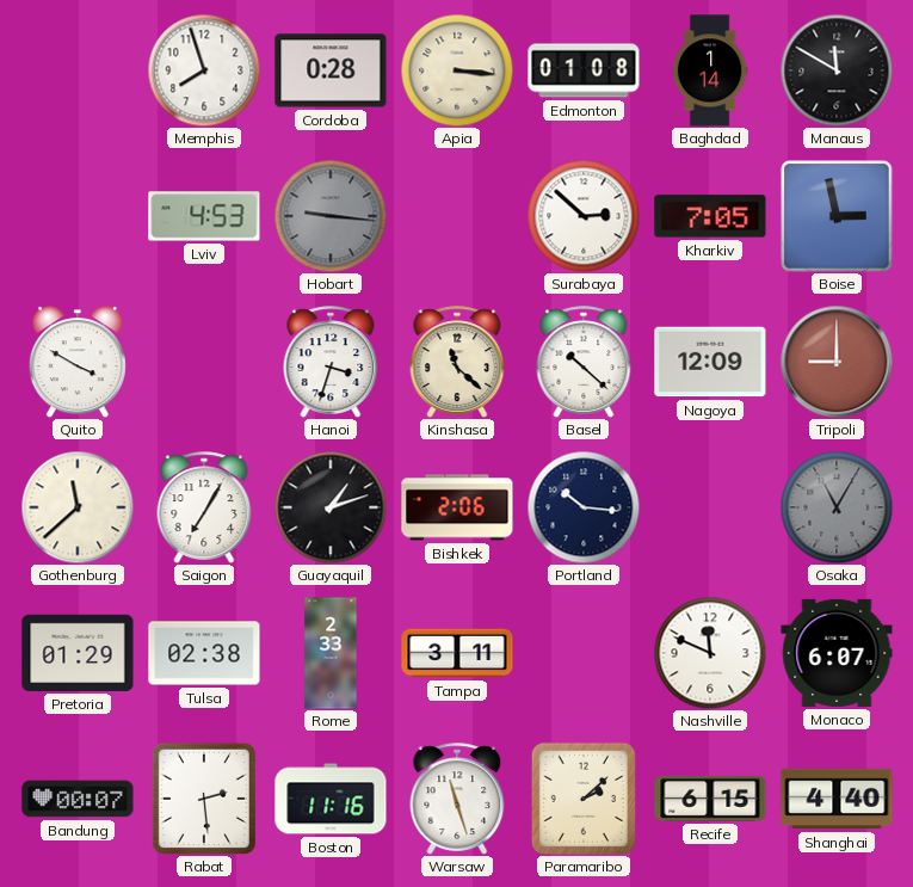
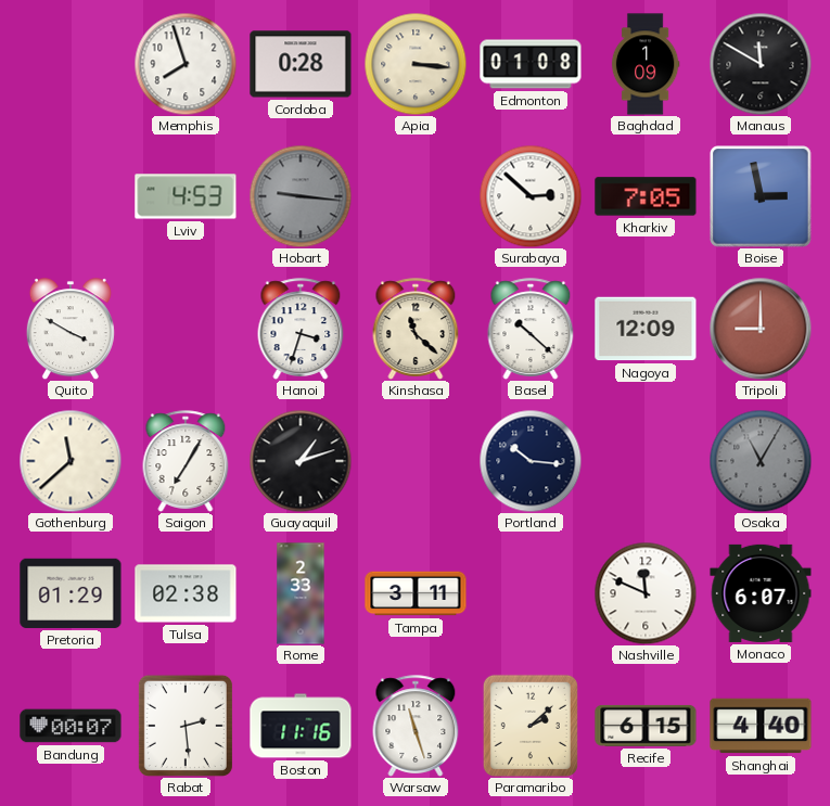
Baghdad: 1:14 -> 1:09 (646, 64)
Bishkek: 2:06 -> none (457, 507)
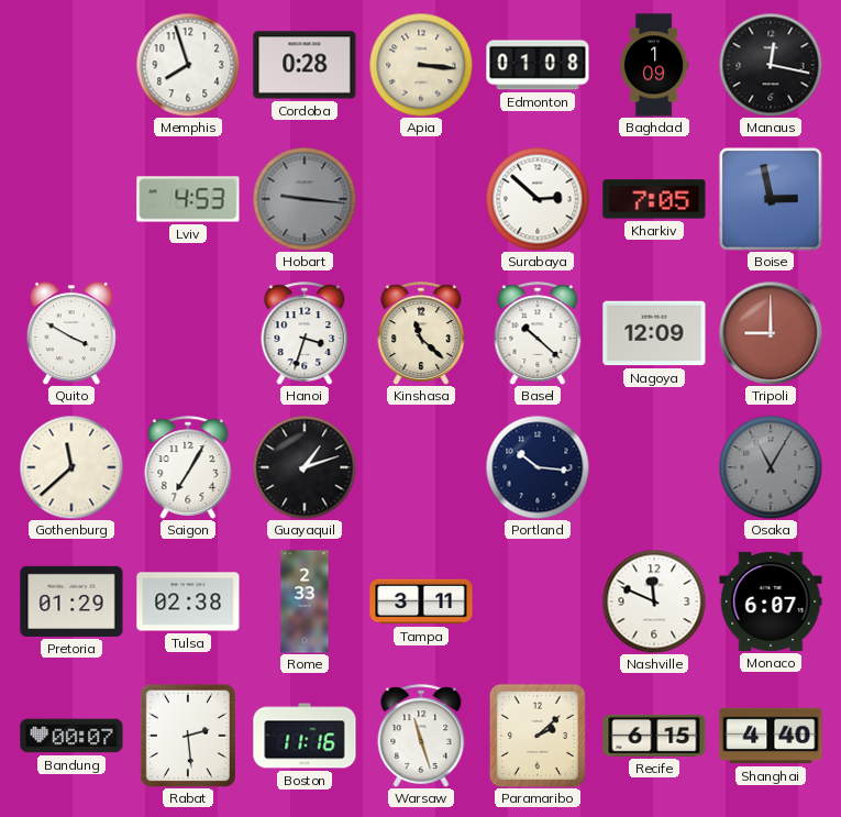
Manaus: 11:50 -> 12:17 (771, 65)
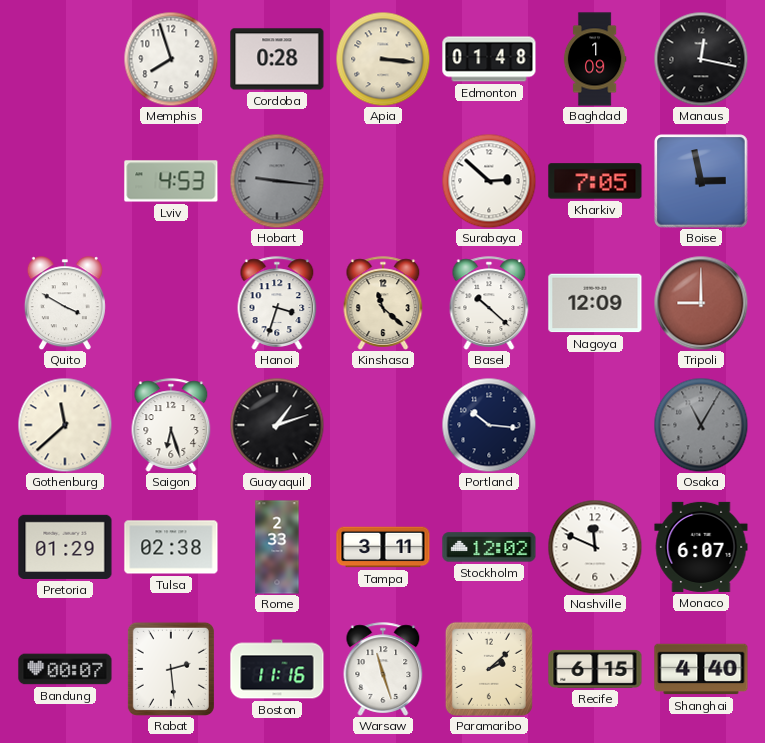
Edmonton: 01:08 -> 01:48 (489, 59)
Saigon: 7:05 -> 6:27 (171, 425)
Stockholm: none -> 12:02 (489, 547)
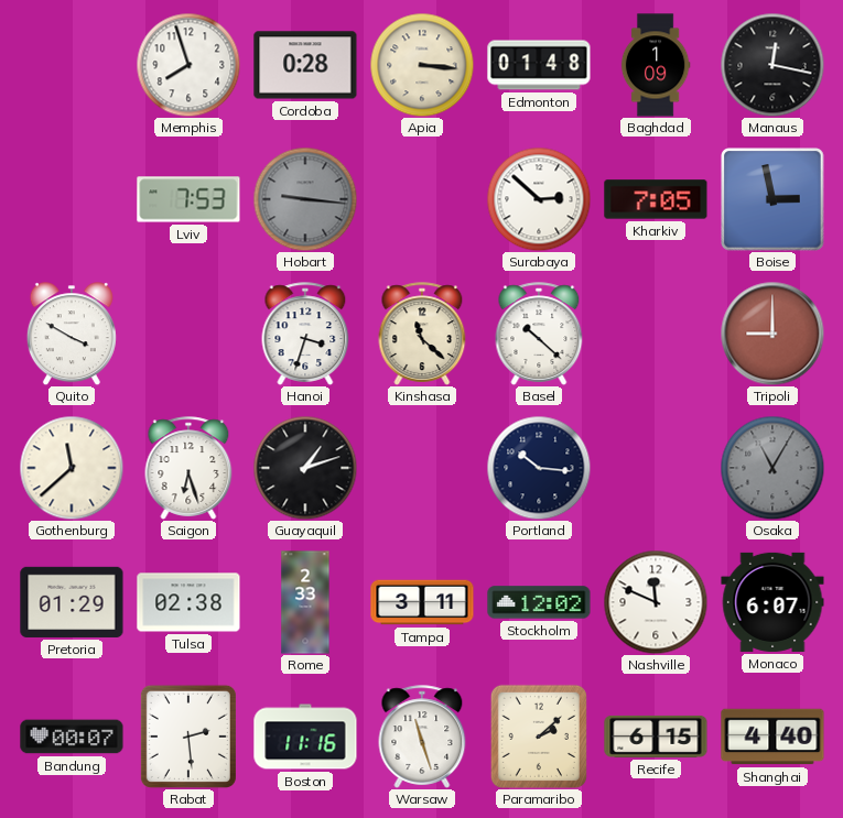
Lviv: 4:53 -> 7:53 (188, 199)
Nagoya: 12:09 -> none (595, 303)
